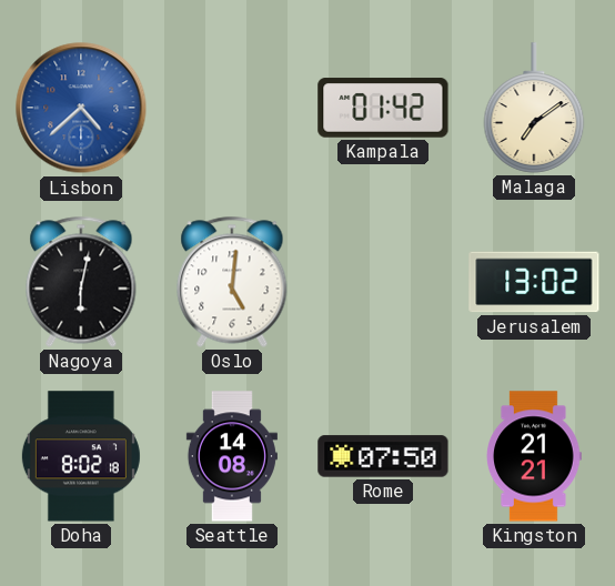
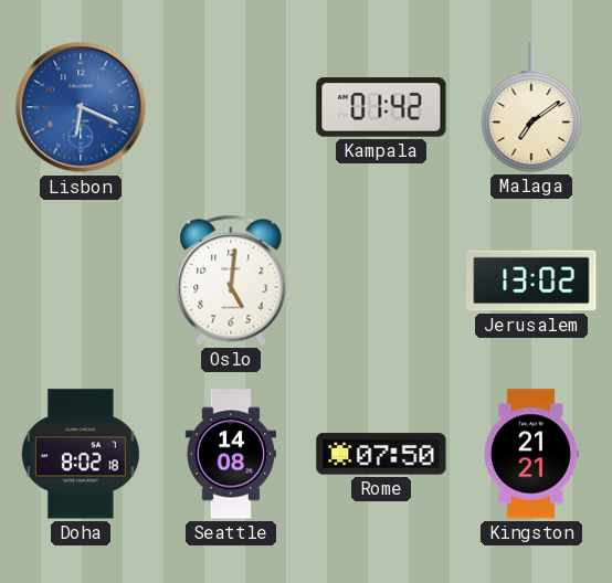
Lisbon: 4:38 -> 6:19 (81, 107)
Nagoya: 6:02 -> none (81, 282)
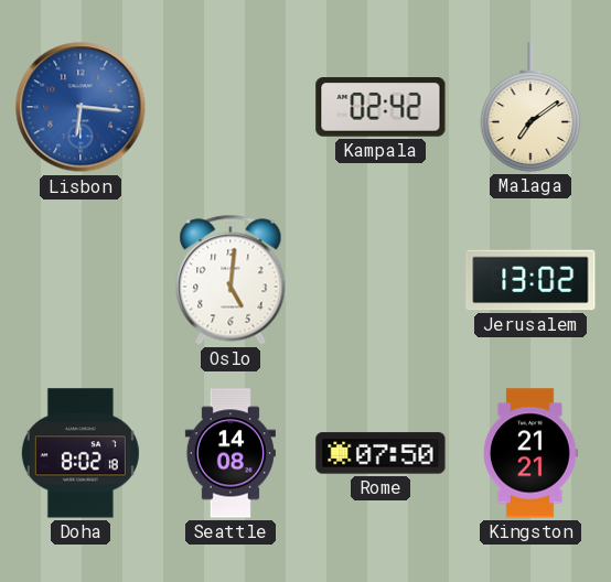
Lisbon: 6:19 -> 6:16 (81, 107)
Kampala: 01:42 -> 02:42 (380, 107)
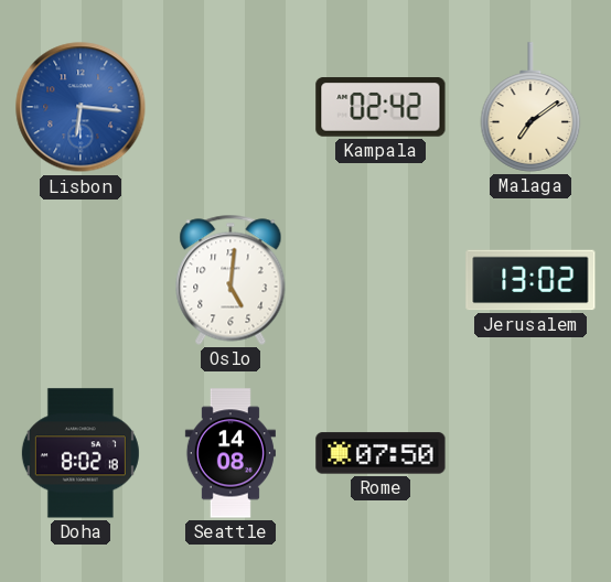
Kingston: 21:21 -> none (532, 453)
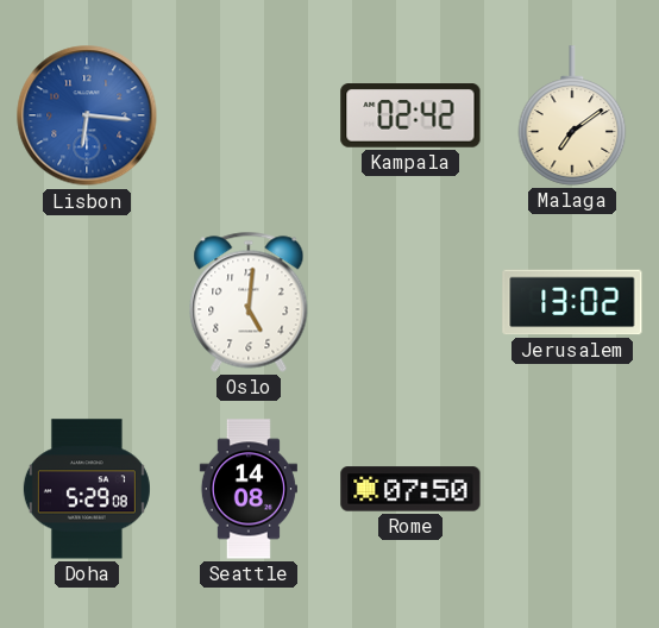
Doha: 8:02 -> 5:29 (87, 489)
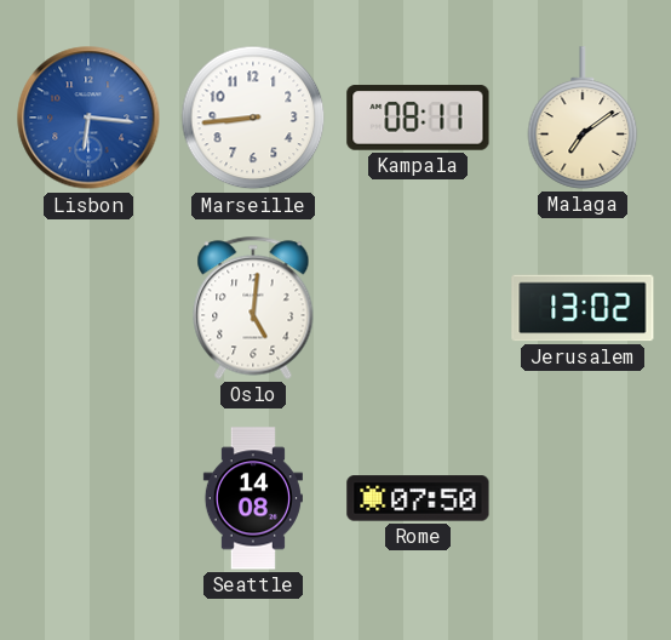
Marseille: none -> 8:44 (253, 118)
Kampala: 02:42 -> 08:11 (418, 118)
Doha: 5:29 -> none (87, 489)
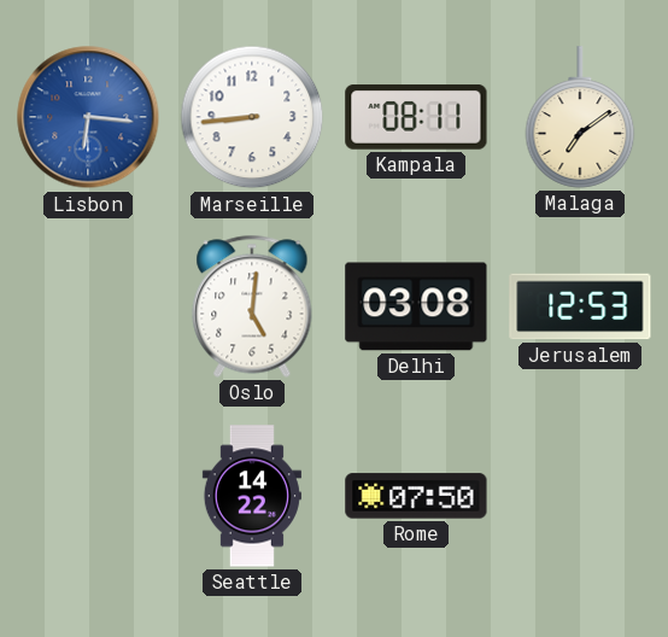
Delhi: none -> 03:08 (416, 306)
Jerusalem: 13:02 -> 12:53 (580, 306)
Seattle: 14:08 -> 14:22 (252, 496)
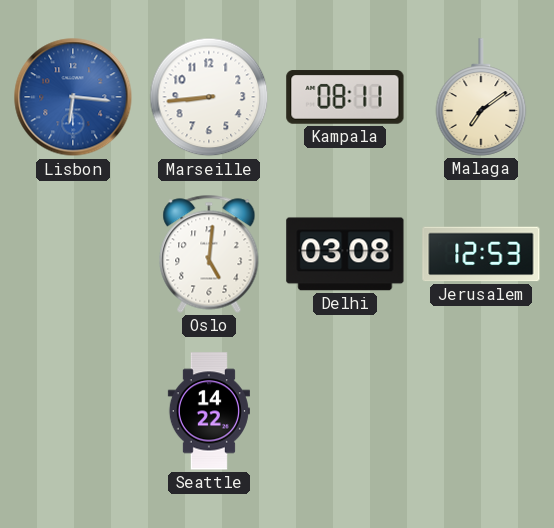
Rome: 07:50 -> none (416, 496)
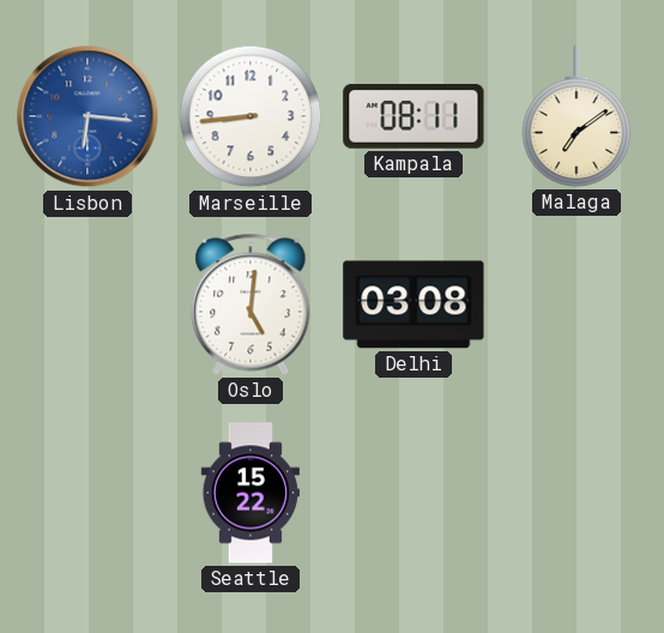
Jerusalem: 12:53 -> none (481, 254)
Seattle: 14:22 -> 15:22 (250, 493)
